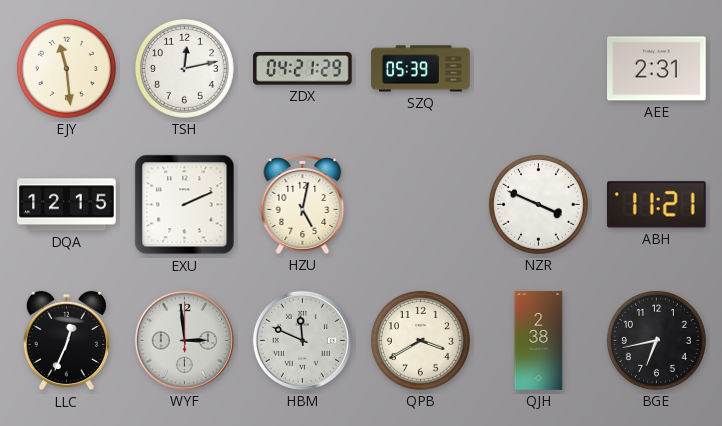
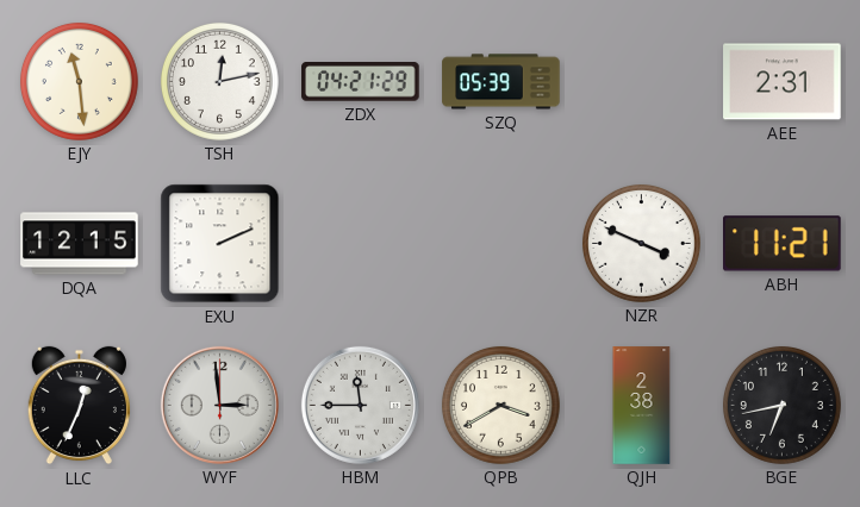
HZU: 5:02 -> none (303, 204)
HBM: 11:49 -> 11:45 (360, 405)
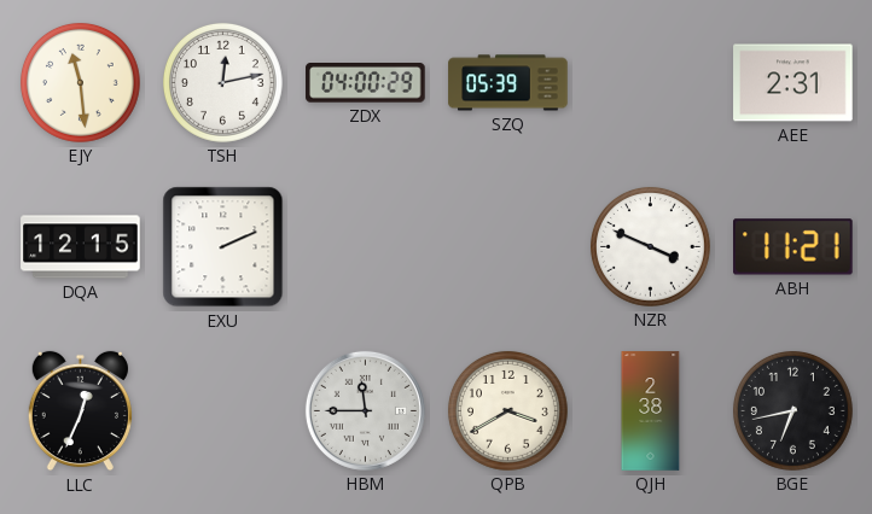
ZDX: 04:21 -> 04:00 (366, 83)
WYF: 2:59 -> none (219, 405)
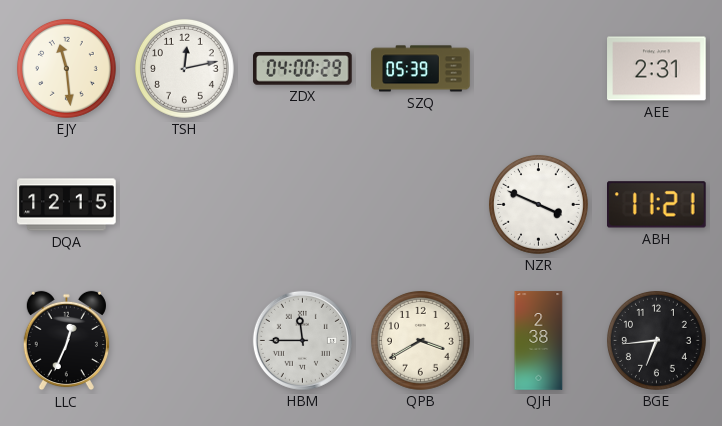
EXU: 2:11 -> none (223, 247)
BGE: 6:43 -> 6:44 (656, 340)
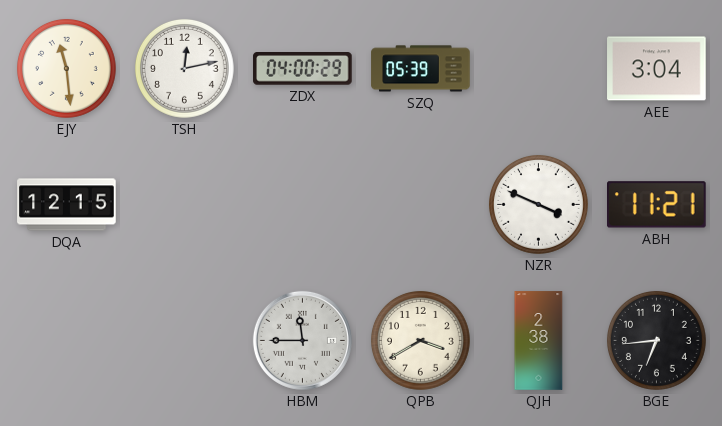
AEE: 2:31 -> 3:04 (657, 69)
LLC: 12:34 -> none (66, 341)
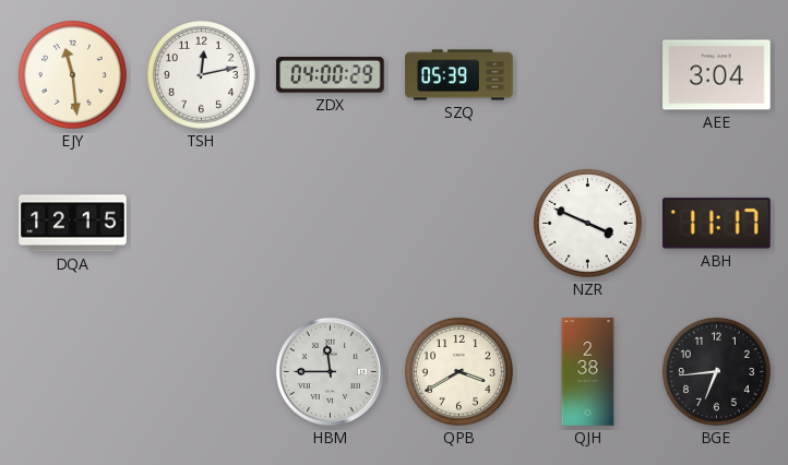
ABH: 11:21 -> 11:17 (717, 224)
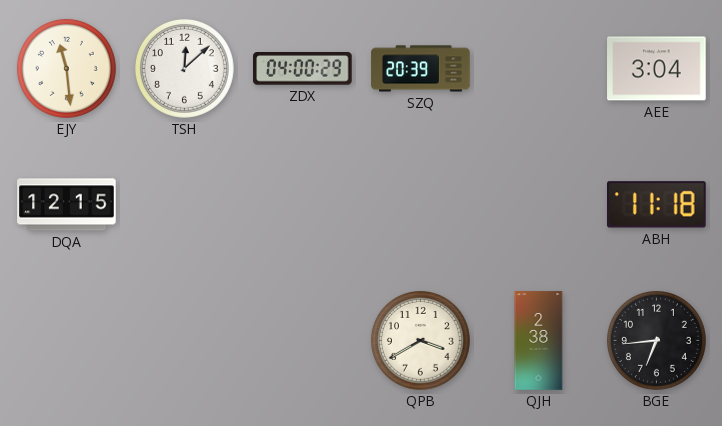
TSH: 12:13 -> 12:08 (184, 68)
SZQ: 05:39 -> 20:39 (421, 69)
NZR: 3:49 -> none (587, 223)
ABH: 11:17 -> 11:18 (657, 205)
HBM: 11:45 -> none (330, 371)
